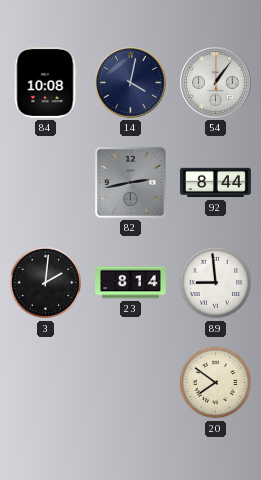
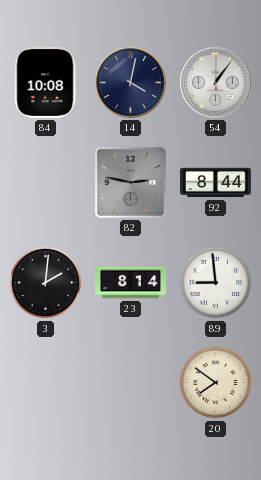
82: 2:43 -> 2:47 (130, 182)
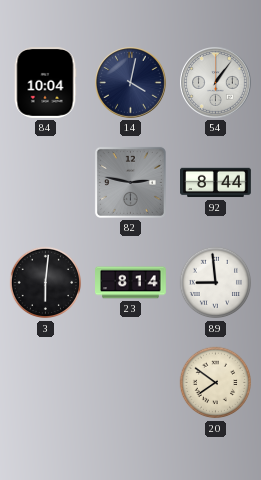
84: 10:08 -> 10:04 (45, 83)
3: 2:01 -> 6:01 (46, 283)
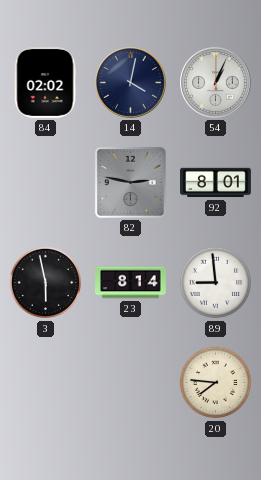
84: 10:04 -> 02:02 (45, 83)
54: 1:06 -> 1:04 (216, 83)
92: 8:44 -> 8:01 (216, 183)
3: 6:01 -> 5:58 (46, 283)
20: 7:51 -> 7:46 (216, 383)
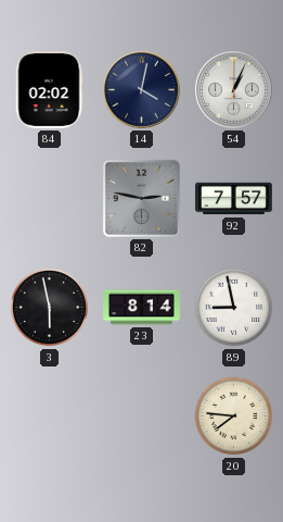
92: 8:01 -> 7:57 (234, 199)
89: 8:59 -> 8:58 (234, 308)
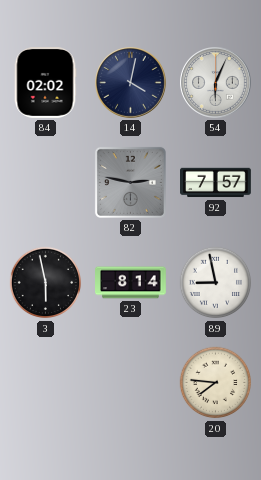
54: 1:04 -> 6:04 (216, 83)
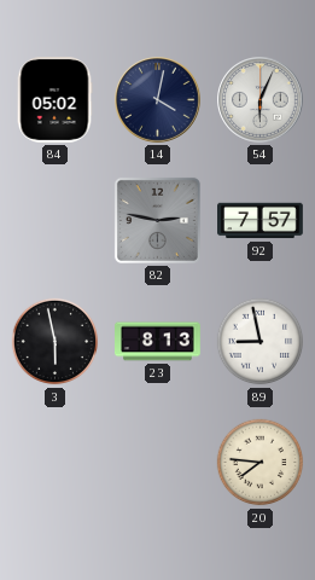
84: 02:02 -> 05:02 (54, 100)
23: 8:14 -> 8:13 (158, 342)
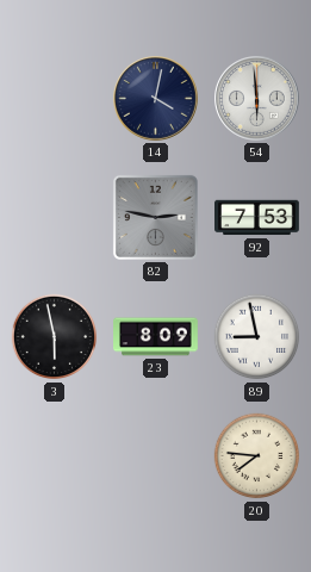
84: 05:02 -> none (54, 100)
54: 6:04 -> 5:59 (257, 99)
92: 7:57 -> 7:53 (257, 218)
23: 8:13 -> 8:09 (156, 337)
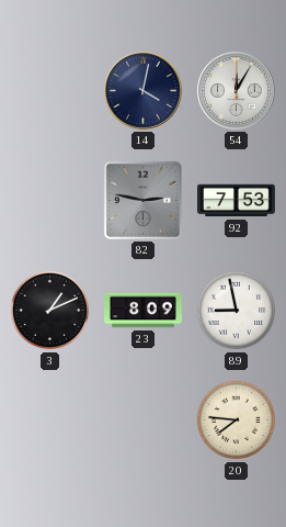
54: 5:59 -> 12:05 (237, 91)
3: 5:58 -> 1:11 (50, 311)
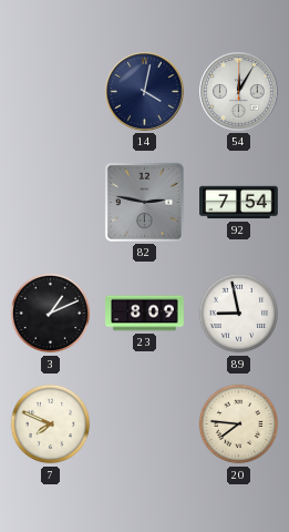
92: 7:53 -> 7:54 (239, 203)
7: none -> 7:49 (51, 424)
